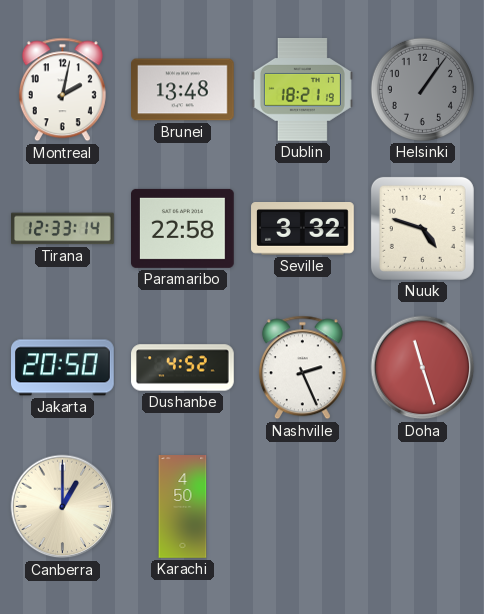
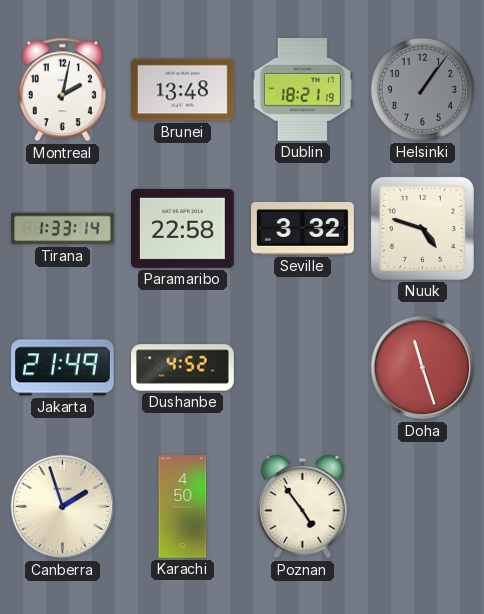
Tirana: 12:33 -> 1:33 (63, 229)
Jakarta: 20:50 -> 21:49 (63, 368)
Nashville: 2:26 -> none (302, 368)
Canberra: 1:00 -> 1:57 (63, 507)
Poznan: none -> 4:54 (303, 507)
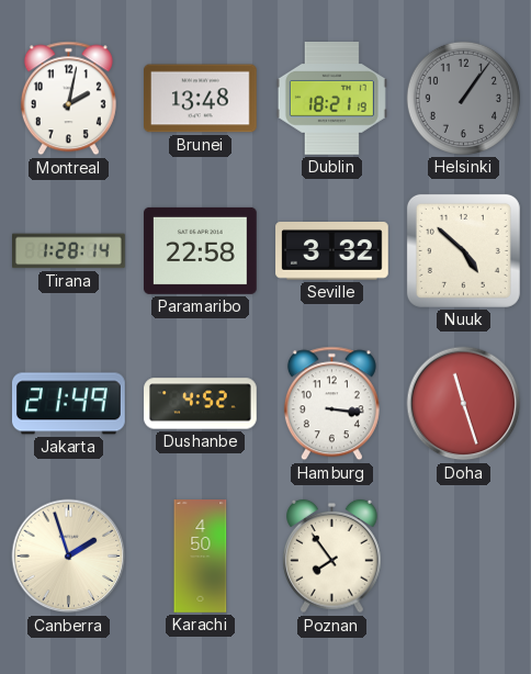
Tirana: 1:33 -> 1:28 (69, 251)
Nuuk: 4:48 -> 4:52 (463, 250)
Hamburg: none -> 3:16 (331, 404)
Poznan: 4:54 -> 7:54 (332, 557)
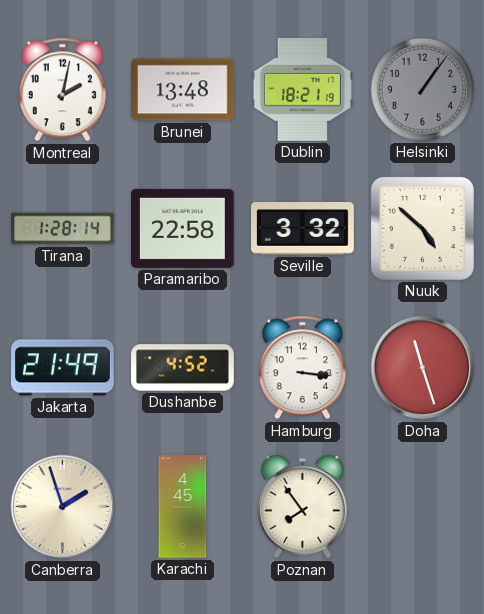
Karachi: 4:50 -> 4:45 (183, 507)
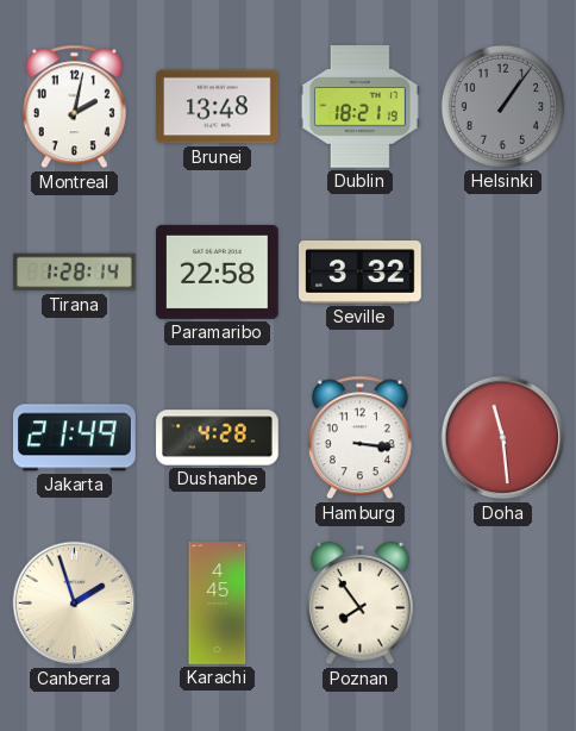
Nuuk: 4:52 -> none (422, 228)
Dushanbe: 4:52 -> 4:28 (218, 438)
Doha: 11:27 -> 11:29 (503, 438)
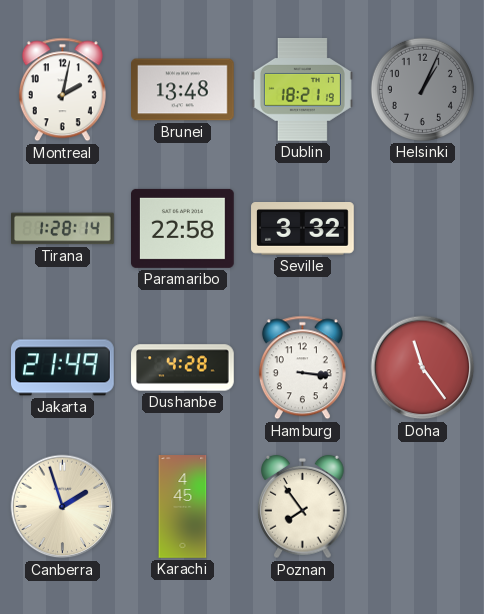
Helsinki: 1:06 -> 1:04 (422, 89)
Doha: 11:29 -> 11:24 (423, 368)
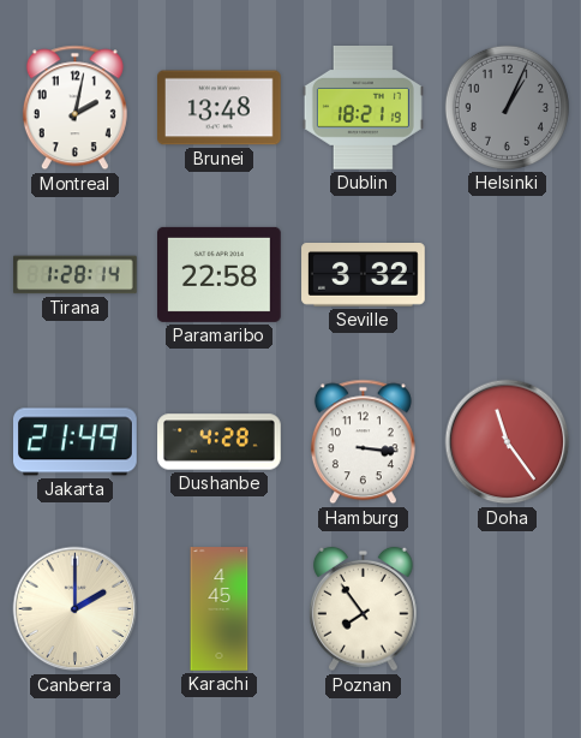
Canberra: 1:57 -> 2:00 (76, 609)
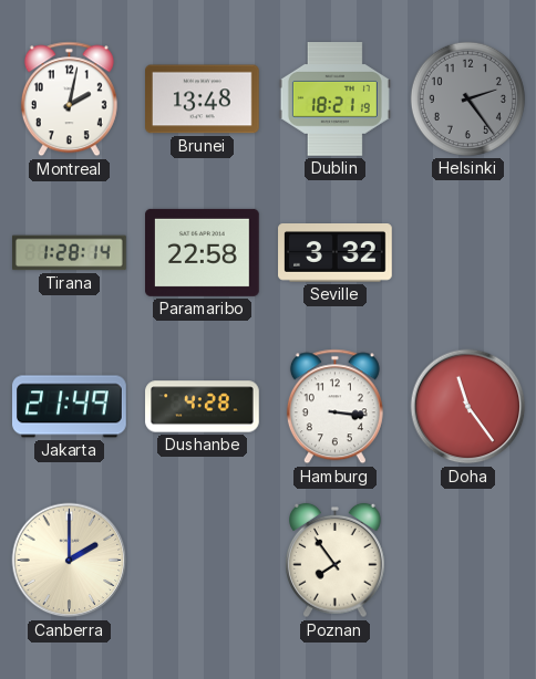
Helsinki: 1:04 -> 2:24 (467, 98)
Karachi: 4:45 -> none (220, 609)
